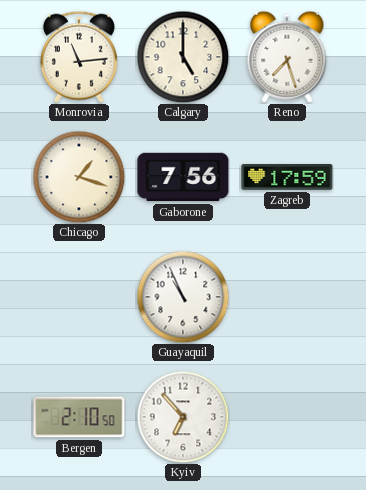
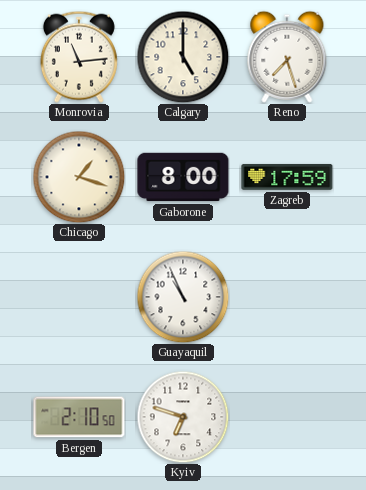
Gaborone: 7:56 -> 8:00 (183, 177)
Kyiv: 6:53 -> 6:48 (183, 417)
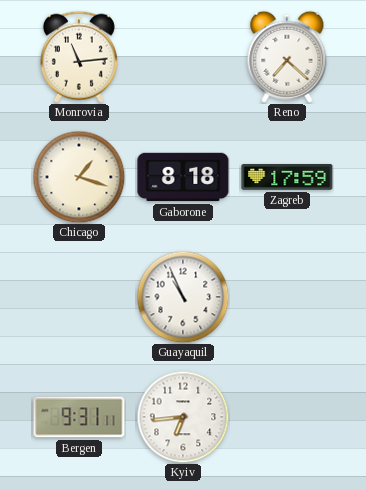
Calgary: 5:00 -> none (183, 57)
Reno: 7:27 -> 7:22 (287, 57)
Gaborone: 8:00 -> 8:18 (183, 177)
Bergen: 2:10 -> 9:31 (79, 417)
Kyiv: 6:48 -> 6:44 (183, 417)
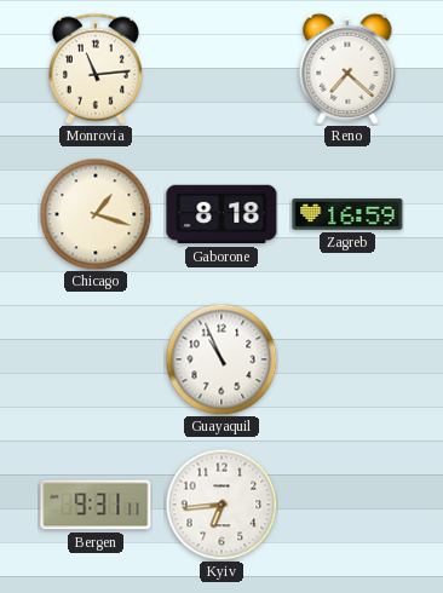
Zagreb: 17:59 -> 16:59 (347, 214)
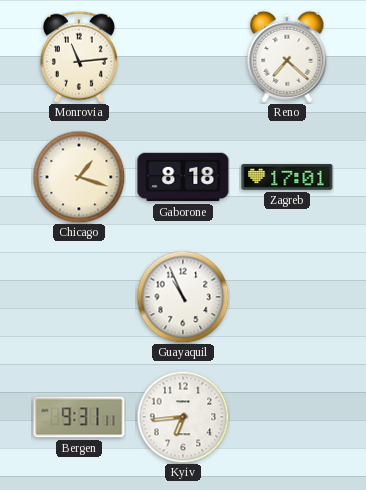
Zagreb: 16:59 -> 17:01 (287, 177)
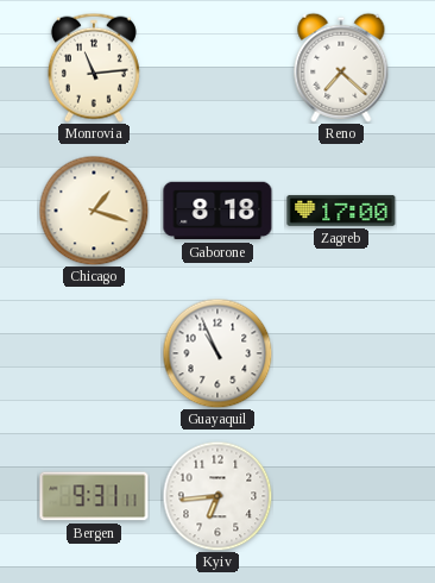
Zagreb: 17:01 -> 17:00 (341, 211)
